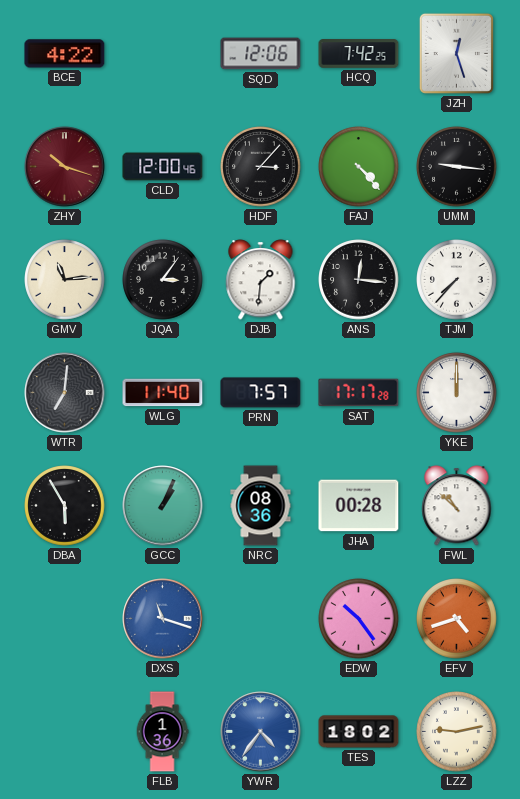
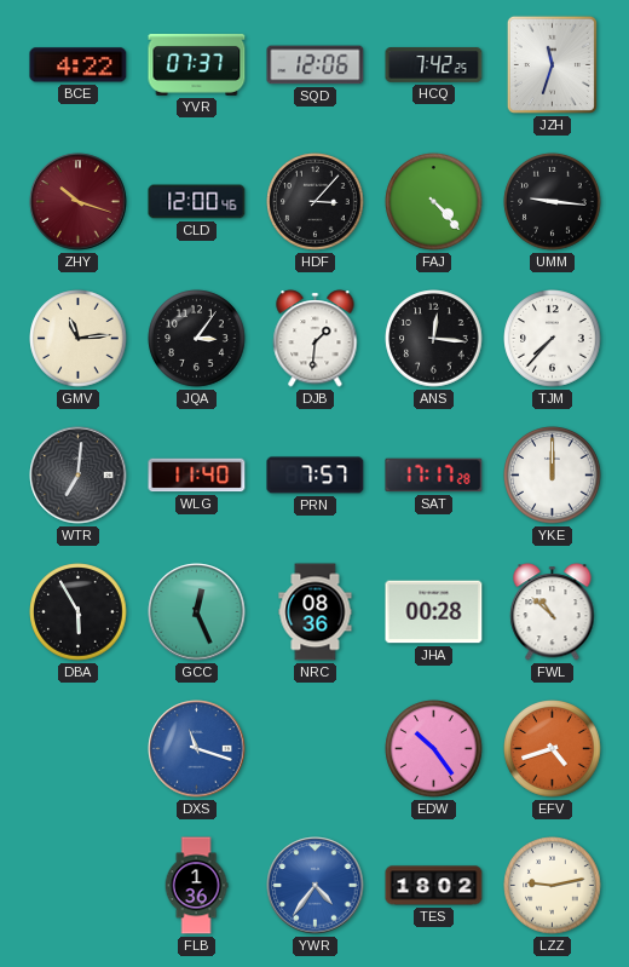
YVR: none -> 07:37 (197, 65)
JZH: 12:27 -> 11:33 (552, 64)
GCC: 1:04 -> 12:26 (197, 612)
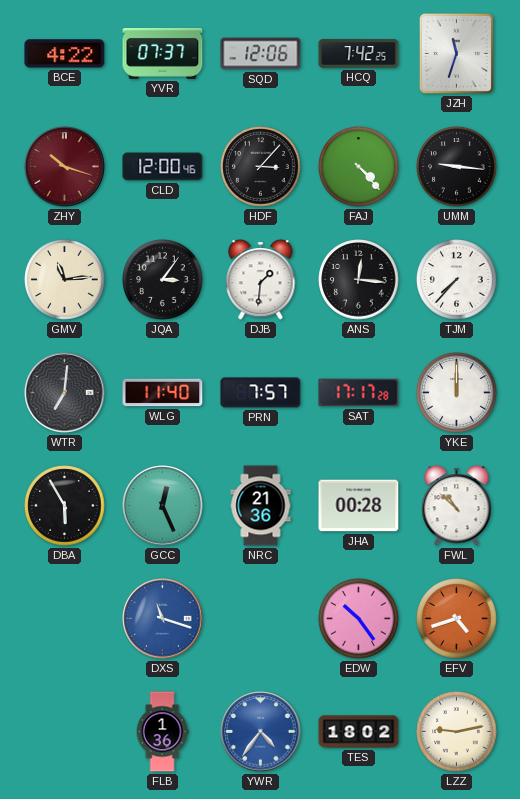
NRC: 08:36 -> 21:36 (261, 506)
